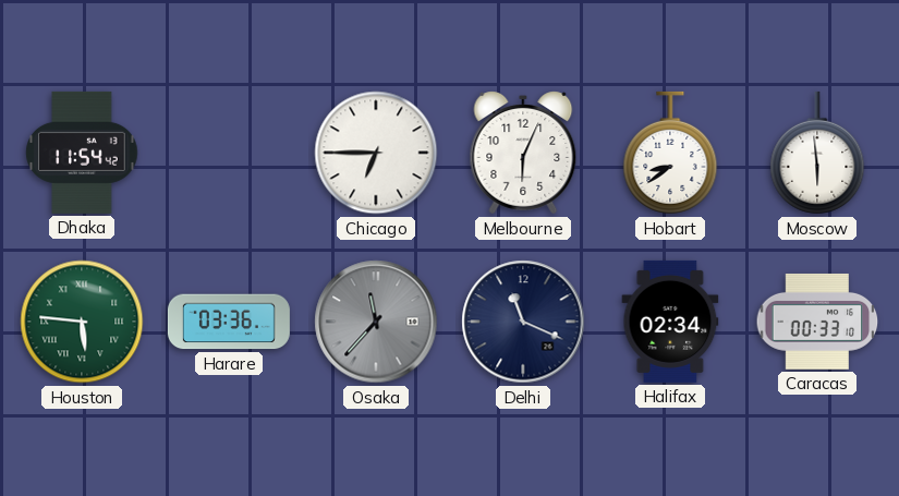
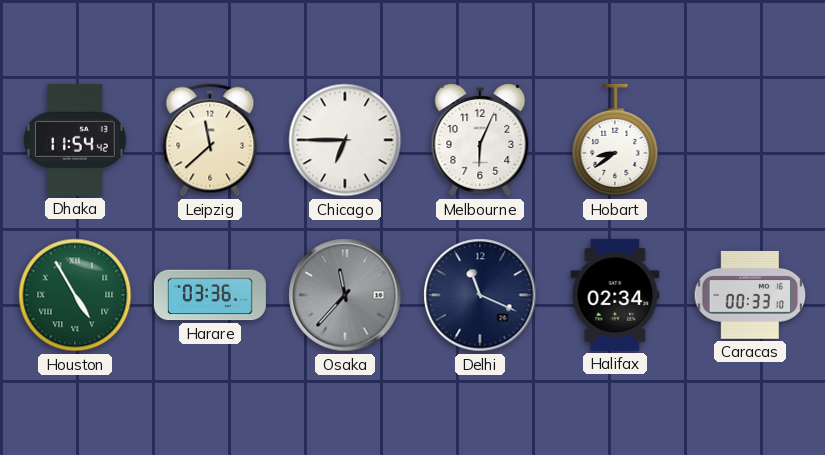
Leipzig: none -> 11:38 (210, 140)
Moscow: 5:59 -> none (817, 153)
Houston: 5:46 -> 4:55 (75, 295)
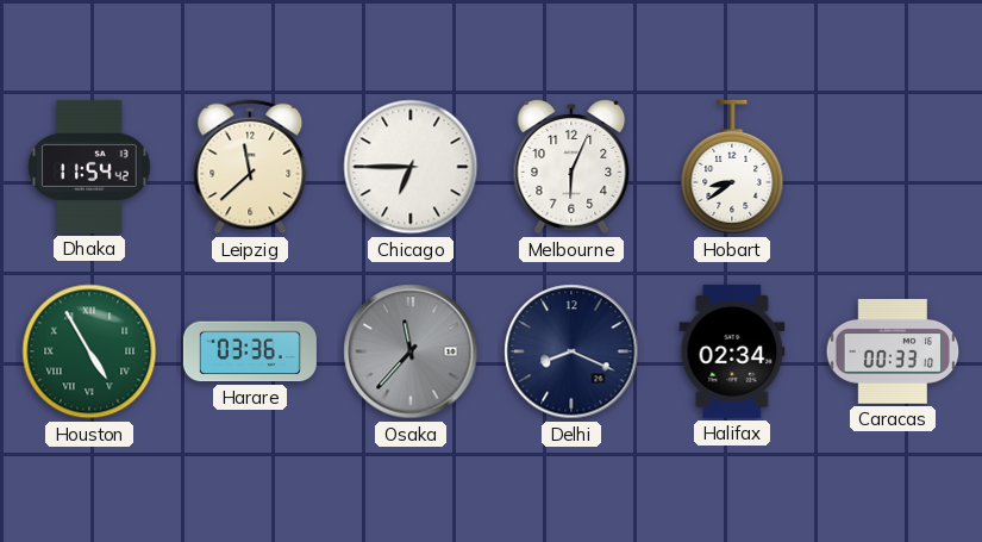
Delhi: 11:19 -> 8:19 (571, 351)
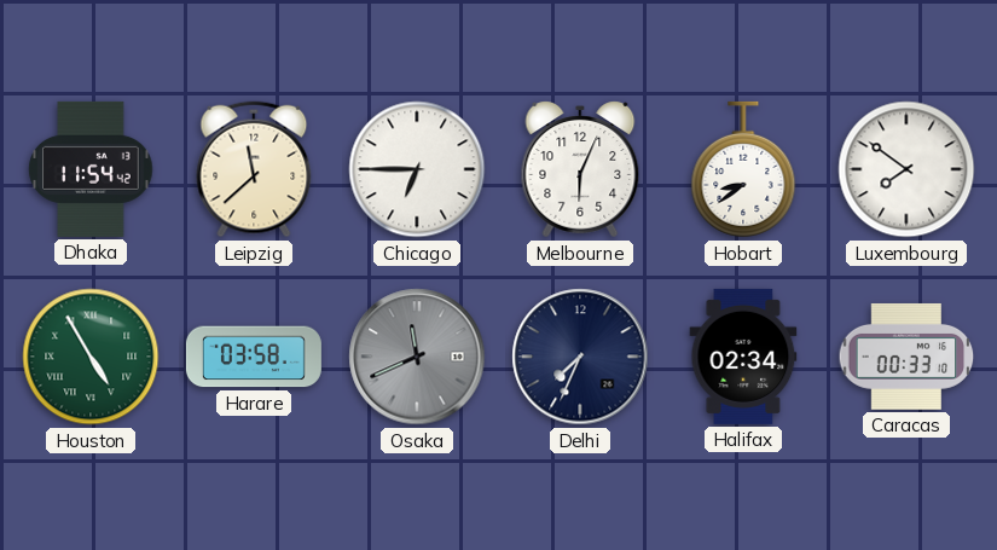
Luxembourg: none -> 7:51 (906, 169)
Harare: 03:36 -> 03:58 (254, 357)
Osaka: 11:37 -> 11:41 (417, 357)
Delhi: 8:19 -> 7:34 (580, 357)
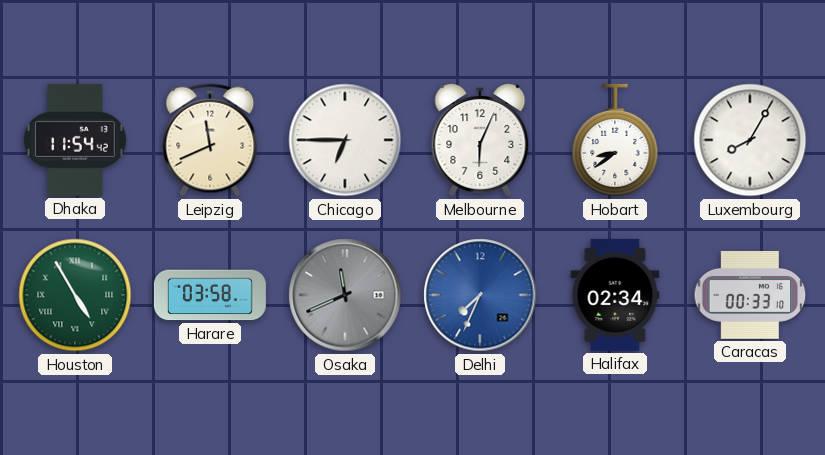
Leipzig: 11:38 -> 11:41 (210, 140)
Luxembourg: 7:51 -> 8:05 (750, 140)
Delhi dial: navy -> blue (480, 295)
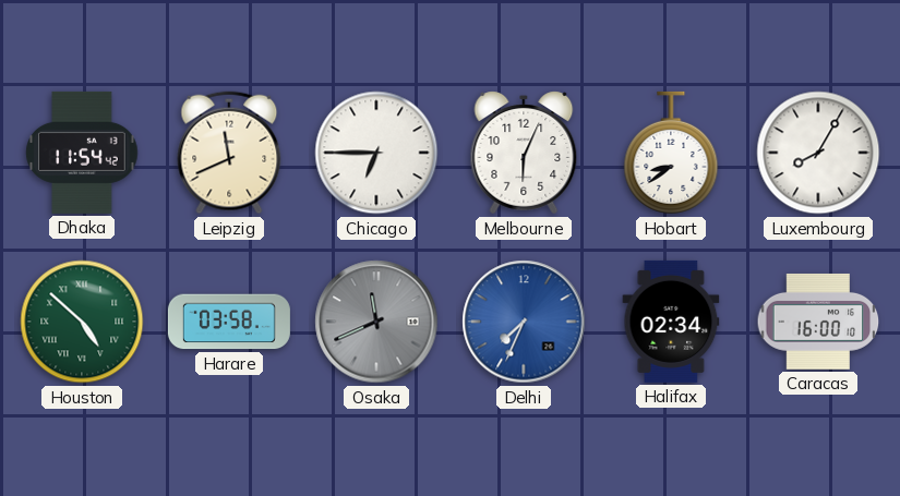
Houston: 4:55 -> 4:52 (82, 322)
Caracas: 00:33 -> 16:00 (818, 322)
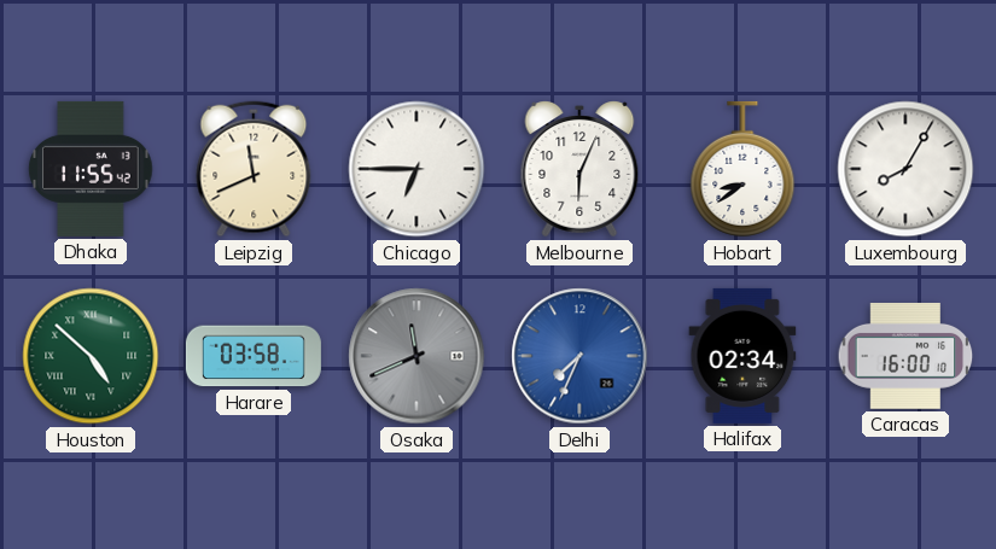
Dhaka: 11:54 -> 11:55 (91, 169)
